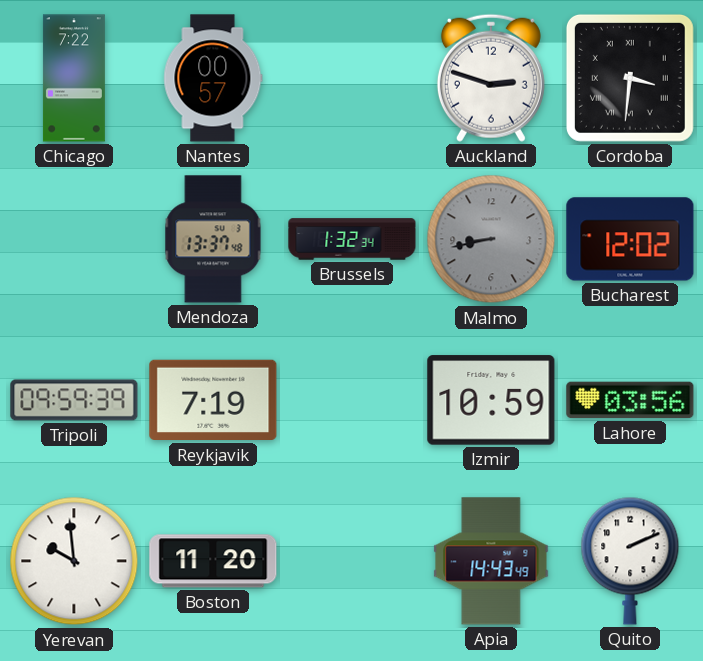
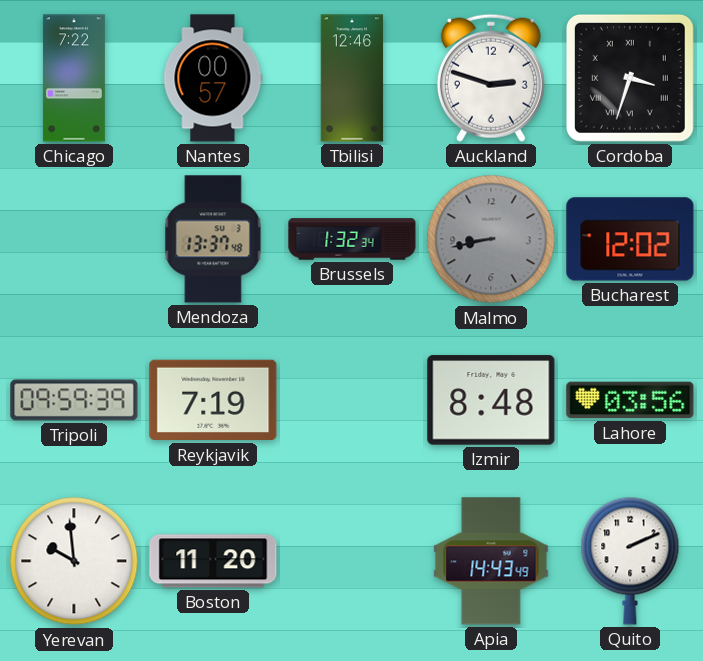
Tbilisi: none -> 12:46 (352, 78)
Cordoba: 3:31 -> 3:33 (630, 78)
Izmir: 10:59 -> 8:48 (491, 400)
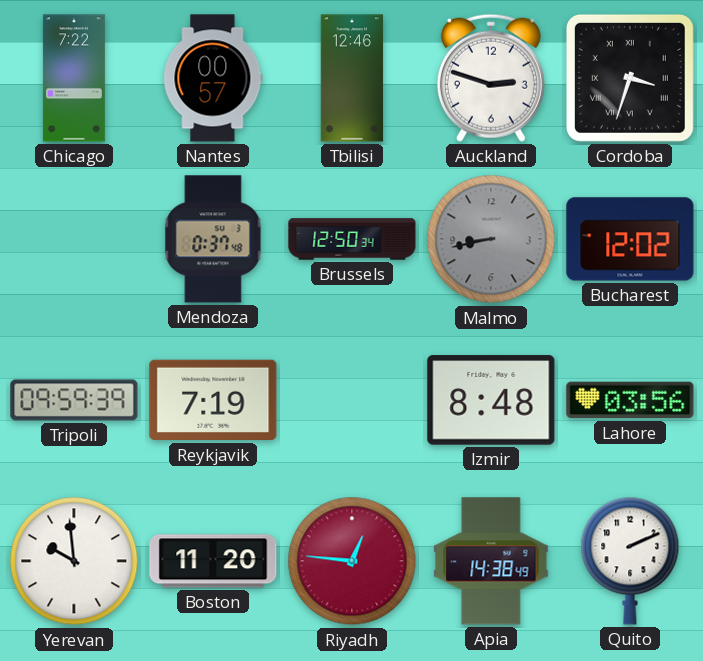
Mendoza: 13:37 -> 0:37 (213, 239)
Brussels: 1:32 -> 12:50 (352, 239)
Riyadh: none -> 12:46 (352, 561)
Apia: 14:43 -> 14:38 (491, 561)
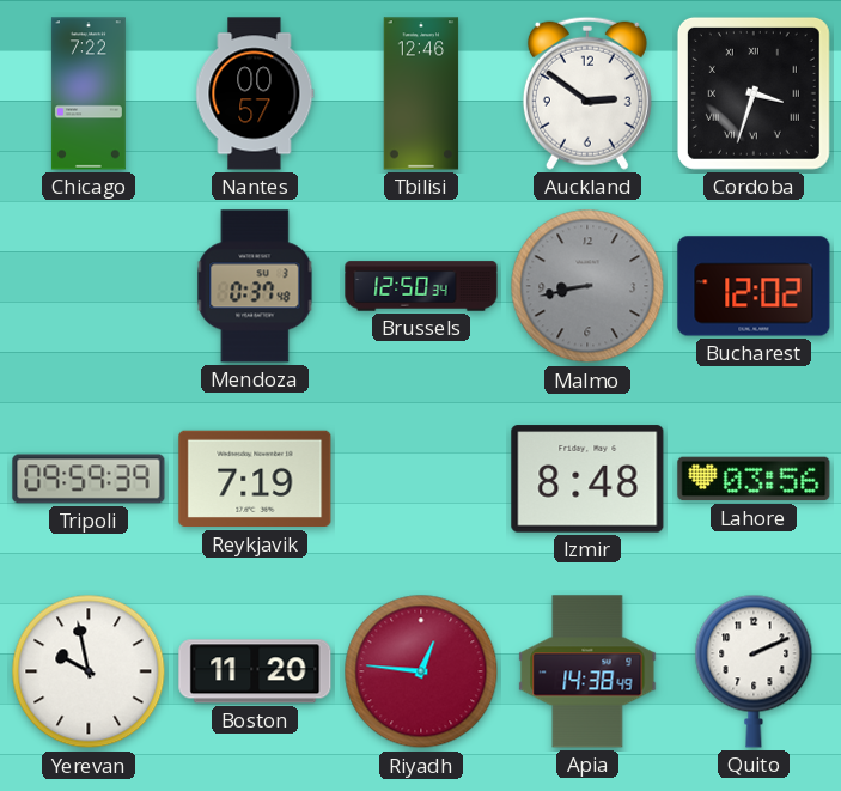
Auckland: 2:48 -> 2:51 (587, 93)
Yerevan: 9:59 -> 9:58 (89, 671)
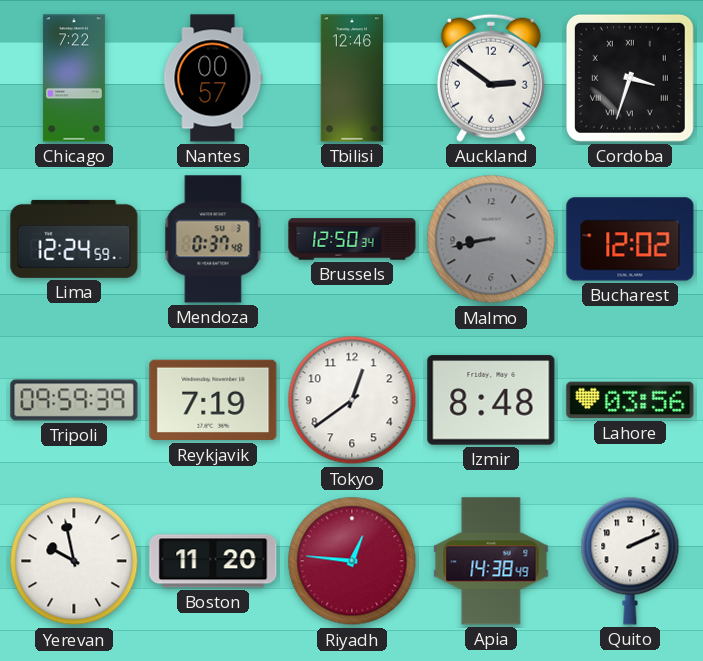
Lima: none -> 12:24 (74, 239)
Tokyo: none -> 12:39 (352, 400)
